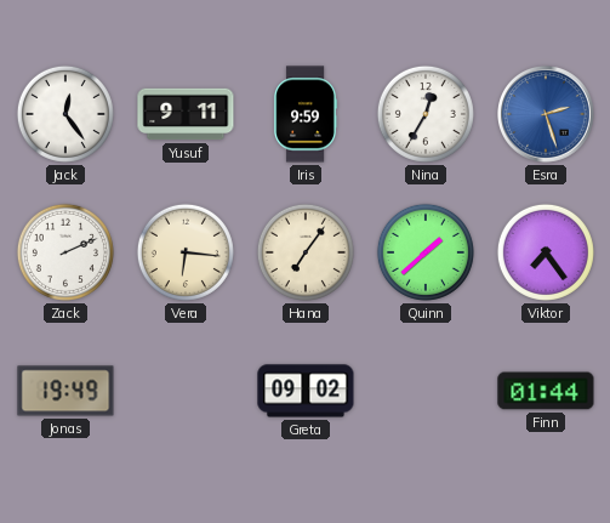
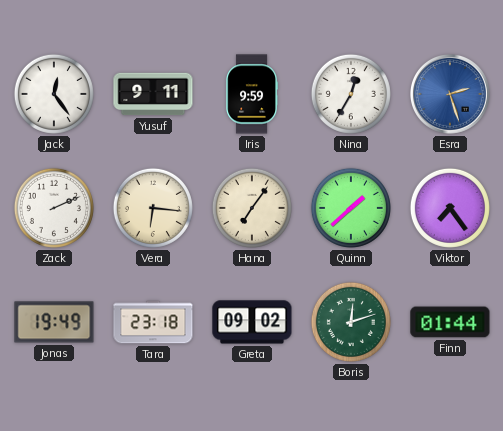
Tara: none -> 23:18 (153, 322)
Boris: none -> 12:12 (351, 322)
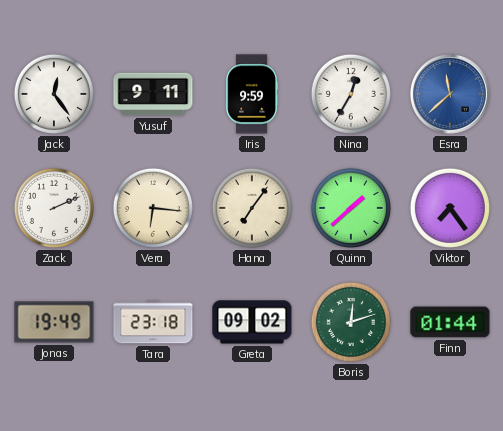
Esra: 2:27 -> 11:38 (451, 95)
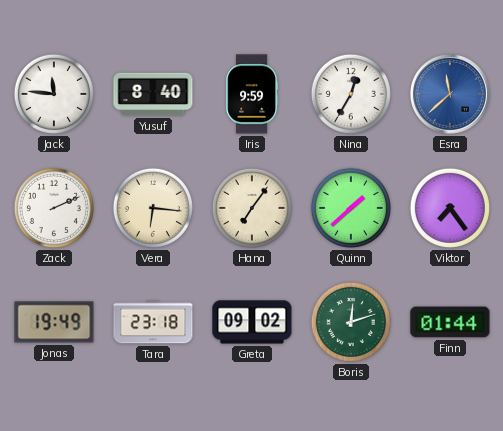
Jack: 12:24 -> 11:46 (54, 94)
Yusuf: 9:11 -> 8:40 (153, 94)
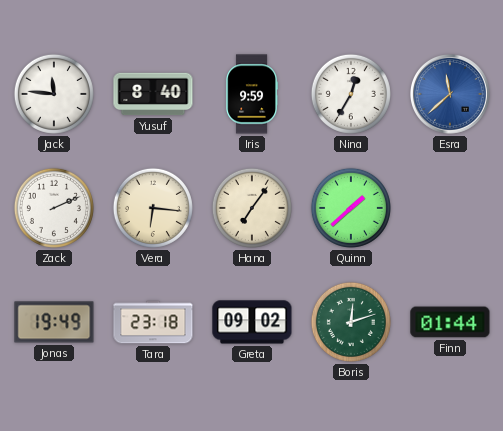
Viktor: 7:24 -> none (450, 208)
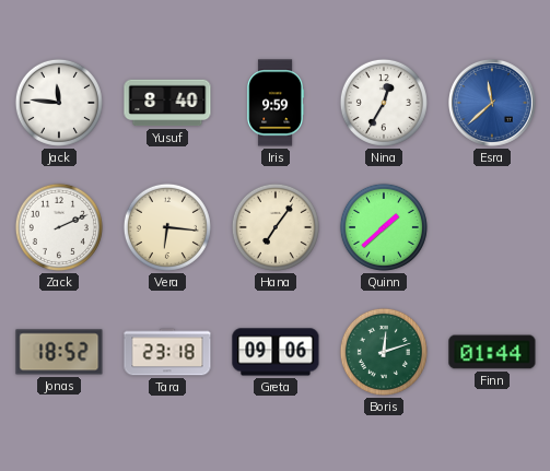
Jonas: 19:49 -> 18:52 (59, 352)
Greta: 09:02 -> 09:06 (276, 352)
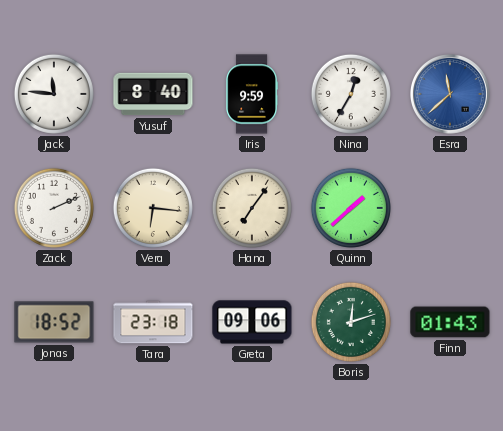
Finn: 01:44 -> 01:43 (450, 322)
